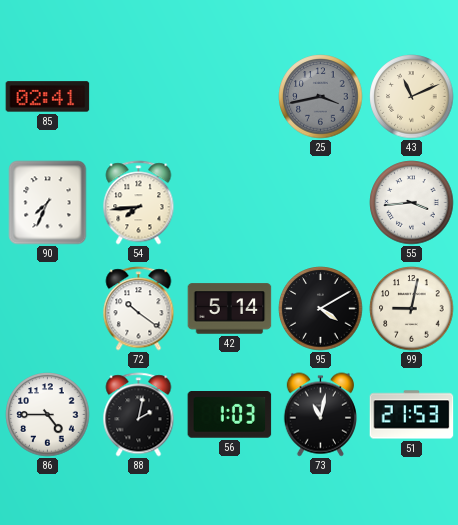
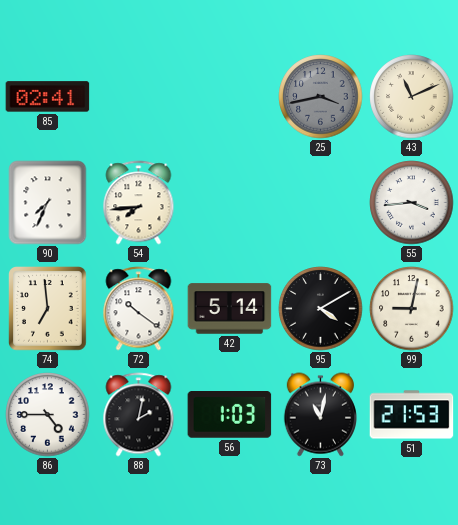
74: none -> 6:59 (48, 309)
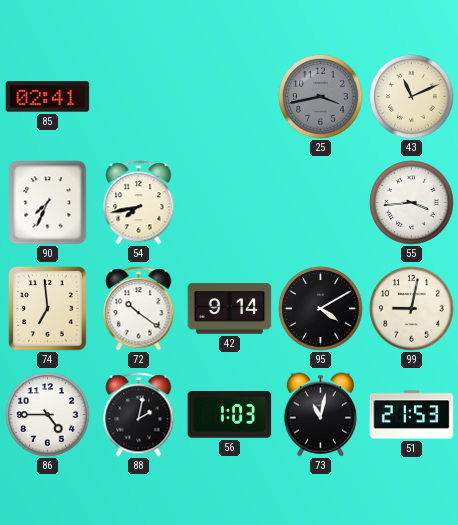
54: 7:44 -> 7:43 (139, 203)
42: 5:14 -> 9:14 (230, 309)
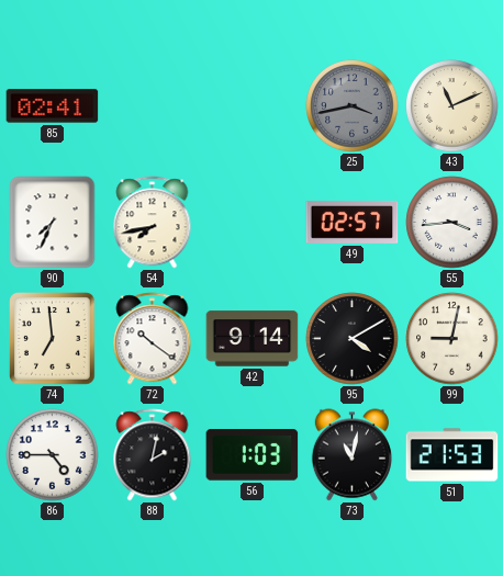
49: none -> 02:57 (353, 222)
